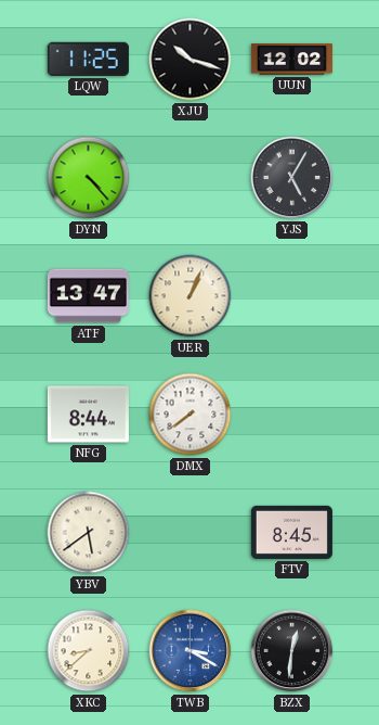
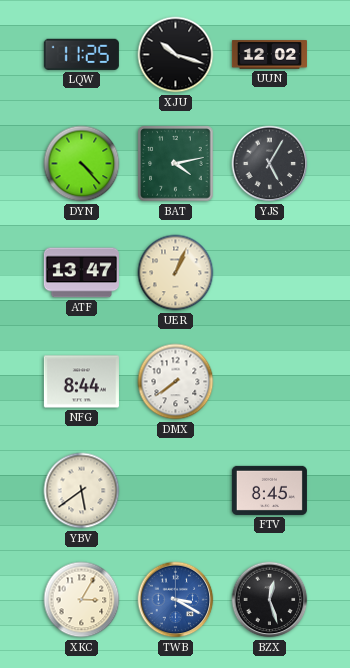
BAT: none -> 4:13 (176, 164)
XKC: 8:38 -> 3:05 (82, 600)
BZX: 12:31 -> 12:27 (270, 600)
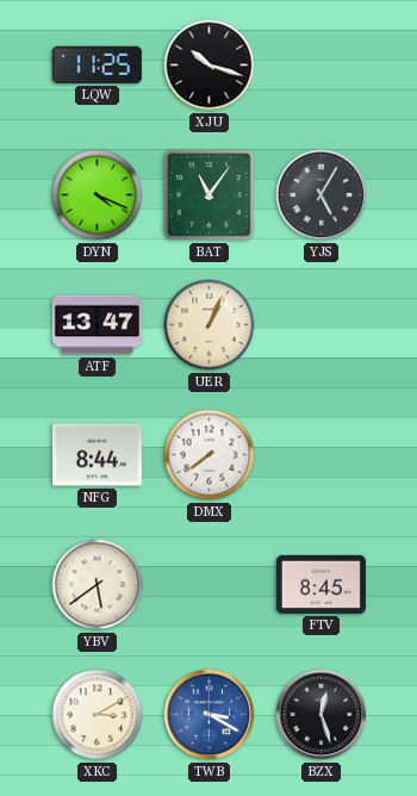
UUN: 12:02 -> none (269, 55)
DYN: 4:23 -> 4:19 (98, 195)
BAT: 4:13 -> 11:06 (210, 195)
XKC: 3:05 -> 3:10 (98, 715)
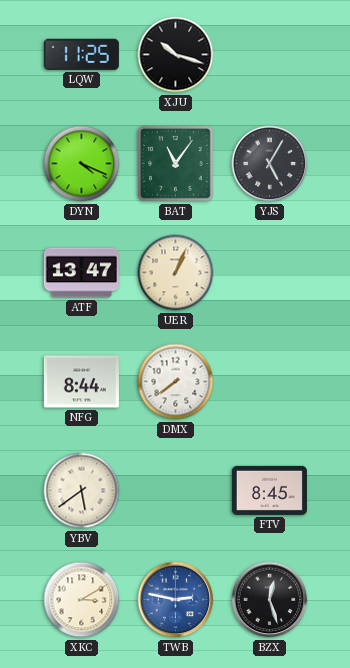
TWB: 3:20 -> 2:47 (176, 600)
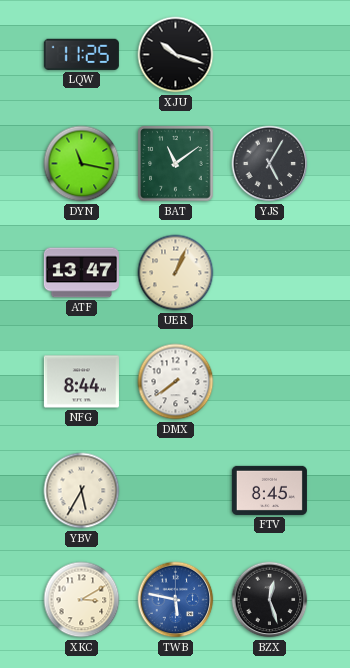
DYN: 4:19 -> 11:17 (82, 164)
BAT: 11:06 -> 11:09 (176, 164)
YBV: 5:39 -> 5:35 (82, 491)
TWB: 2:47 -> 5:47 (176, 600)
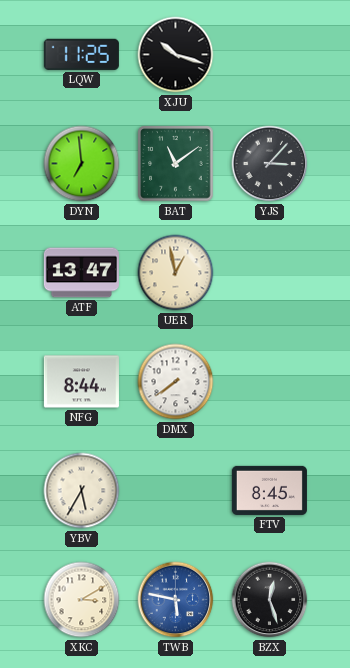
DYN: 11:17 -> 6:59 (82, 164)
YJS: 5:05 -> 3:07 (270, 164)
UER: 1:04 -> 12:58 (176, 273)
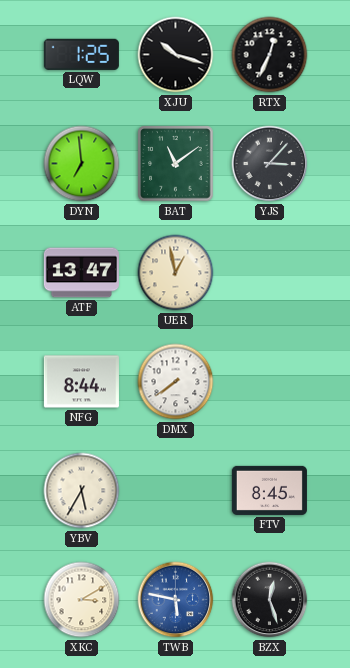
LQW: 11:25 -> 1:25 (81, 54)
RTX: none -> 12:34 (270, 55)
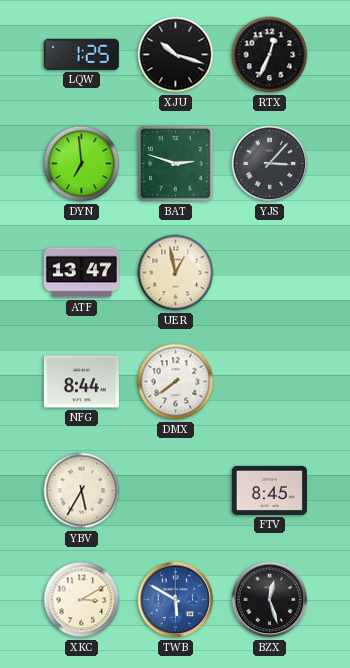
BAT: 11:09 -> 2:48 (176, 164)
TWB: 5:47 -> 5:50 (176, 600)
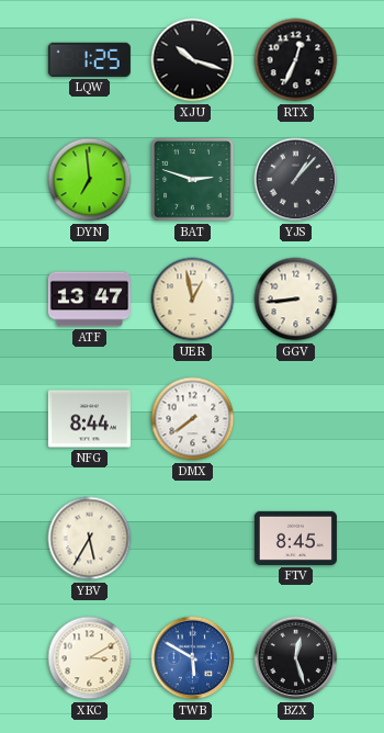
YJS: 3:07 -> 1:07 (296, 180)
GGV: none -> 8:44 (296, 300)
